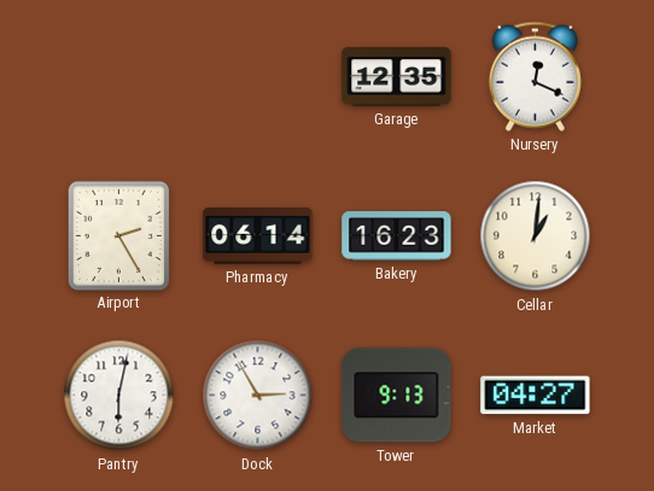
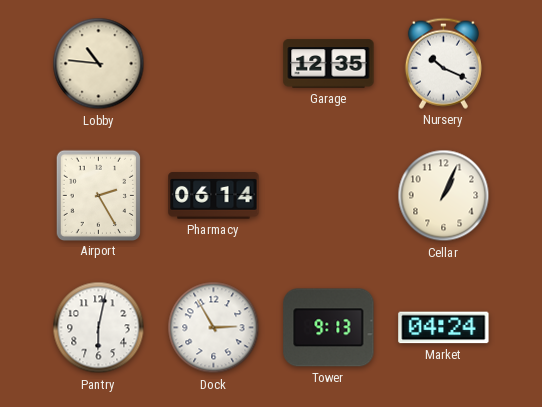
Lobby: none -> 10:46 (99, 64)
Nursery: 12:19 -> 10:19 (443, 63)
Bakery: 16:23 -> none (397, 236)
Cellar: 1:01 -> 1:04 (444, 196)
Market: 04:27 -> 04:24 (444, 328)
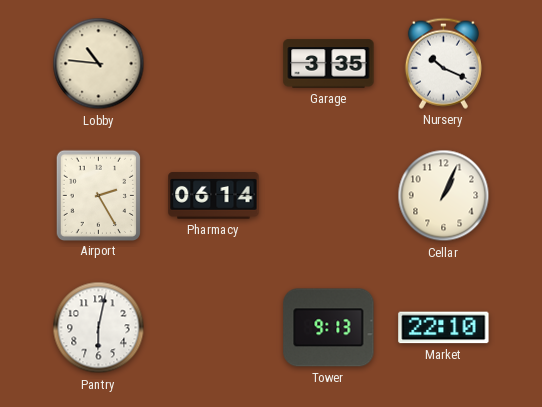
Garage: 12:35 -> 3:35 (329, 64)
Dock: 2:55 -> none (214, 328)
Market: 04:24 -> 22:10 (444, 328)
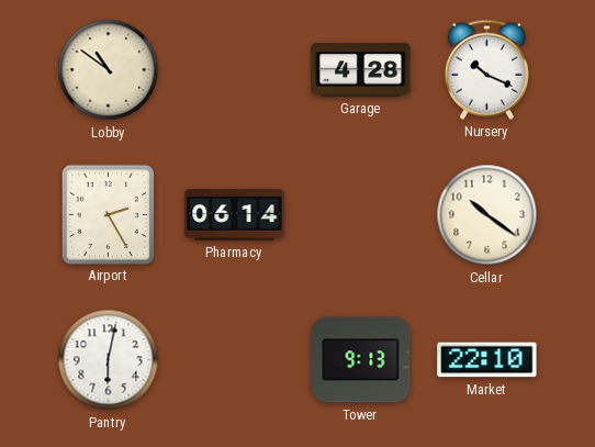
Lobby: 10:46 -> 10:51 (109, 70)
Garage: 3:35 -> 4:28 (361, 70)
Cellar: 1:04 -> 10:21 (487, 215)
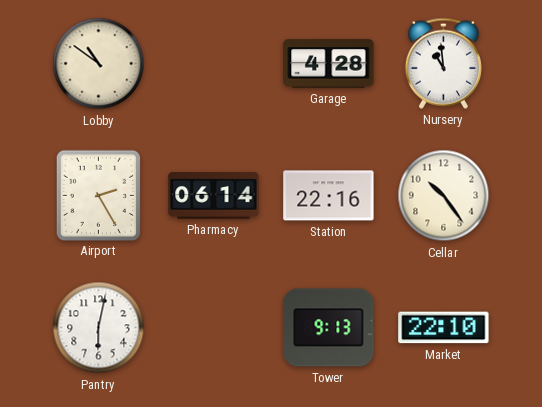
Nursery: 10:19 -> 10:59 (443, 63)
Station: none -> 22:16 (329, 196)
Cellar: 10:21 -> 10:24 (444, 196)
